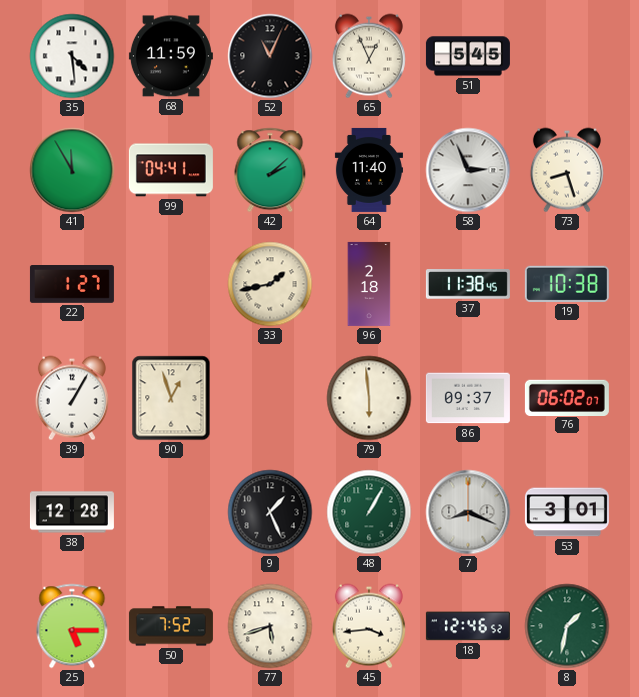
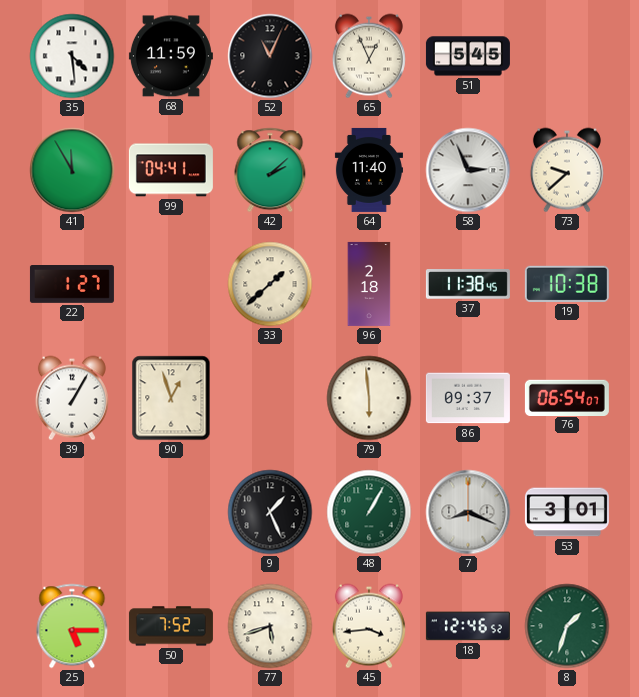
73: 8:27 -> 9:38 (567, 170)
33: 1:43 -> 1:38 (270, 284)
76: 06:02 -> 06:54 (567, 397)
38: 12:28 -> none (72, 512)
8: 1:32 -> 1:33 (567, 626)
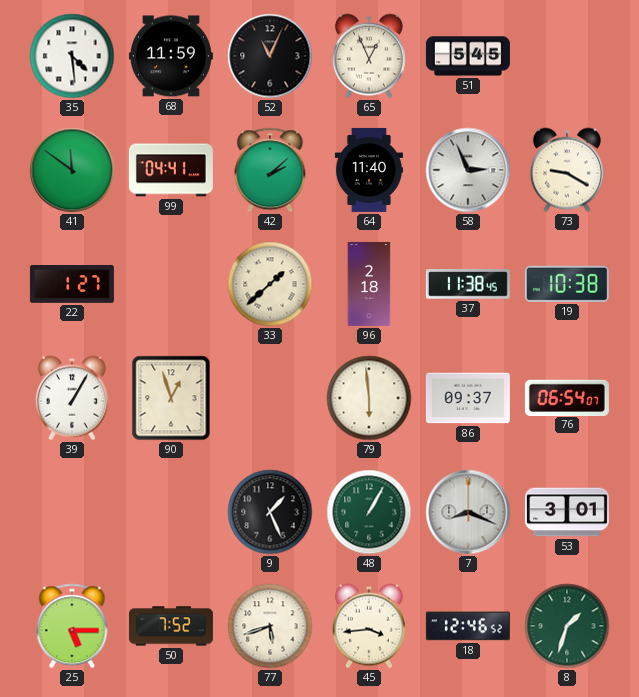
41: 11:55 -> 11:51 (72, 170)
73: 9:38 -> 9:20 (567, 170)
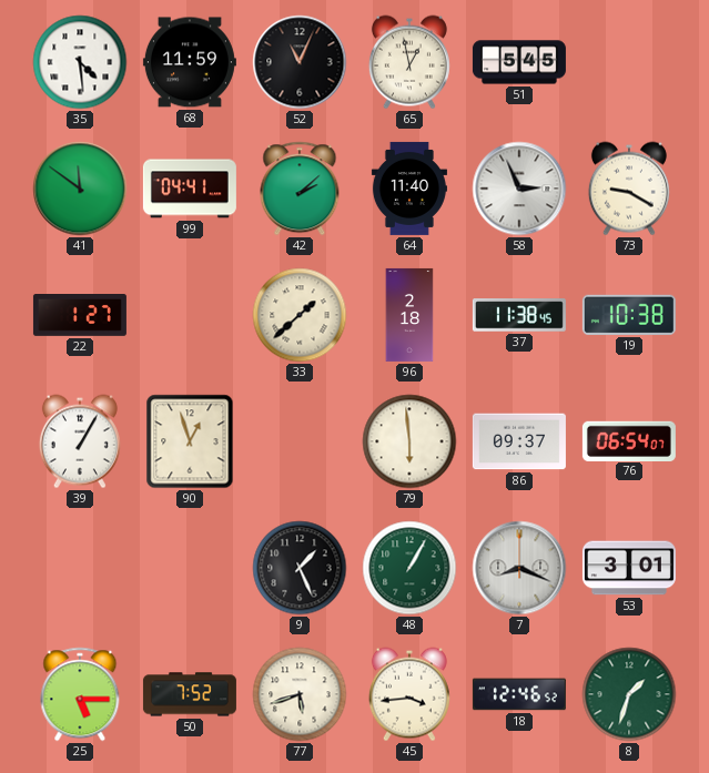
65: 12:56 -> 12:58 (409, 62)
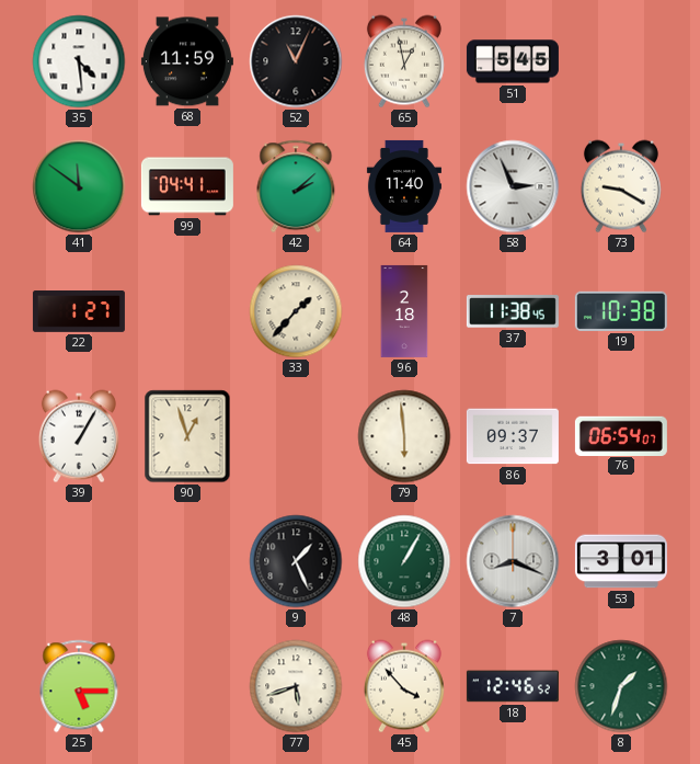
33: 1:38 -> 1:37 (296, 311)
50: 7:52 -> none (190, 694)
45: 3:44 -> 3:53 (404, 686)
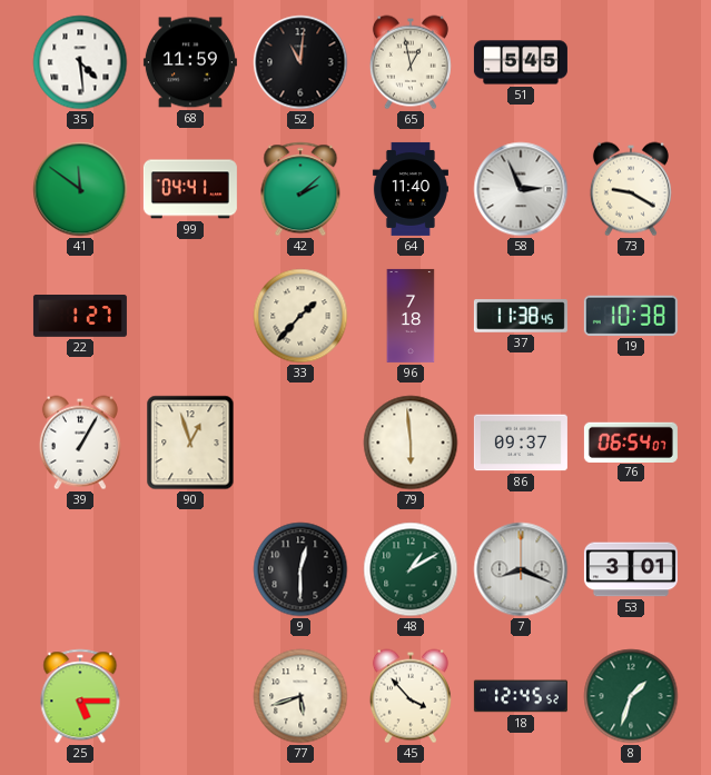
52: 11:04 -> 11:01 (300, 62)
96: 2:18 -> 7:18 (411, 316)
9: 1:26 -> 12:30 (300, 569)
48: 1:05 -> 1:10 (411, 569)
18: 12:46 -> 12:45 (521, 696)
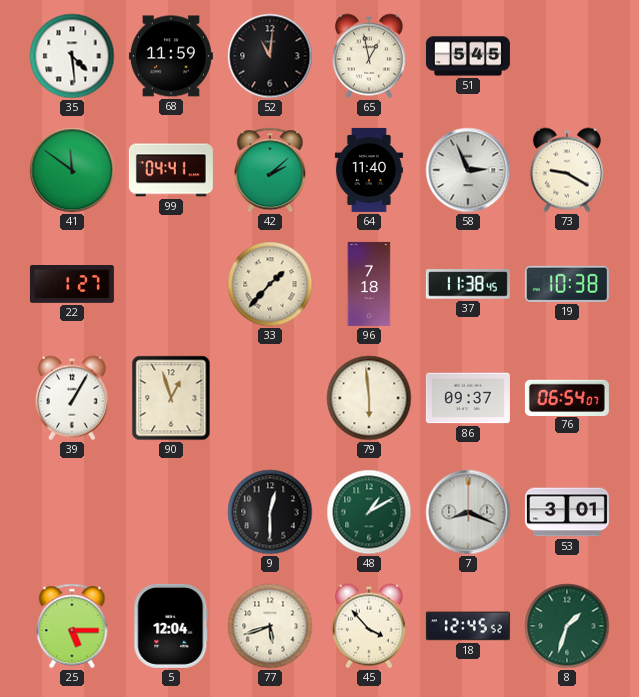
5: none -> 12:04 (171, 626)
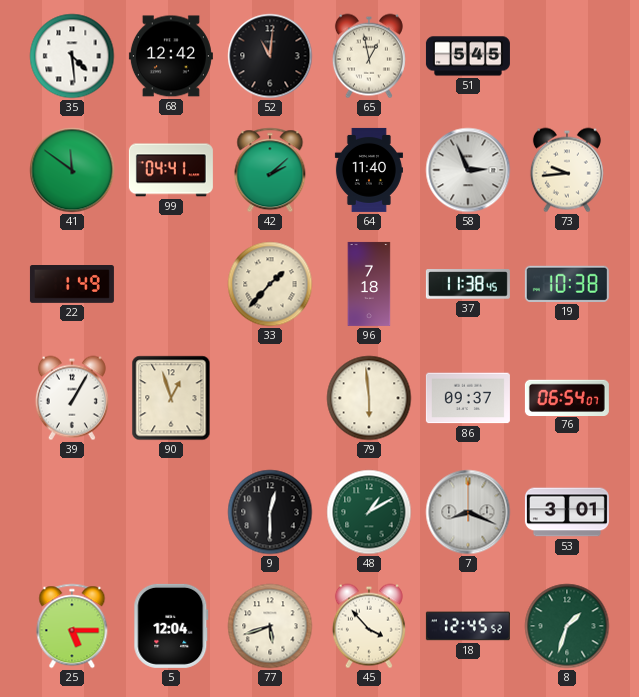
68: 11:59 -> 12:42 (171, 56)
73: 9:20 -> 9:44 (567, 170)
22: 1:27 -> 1:49 (72, 285)
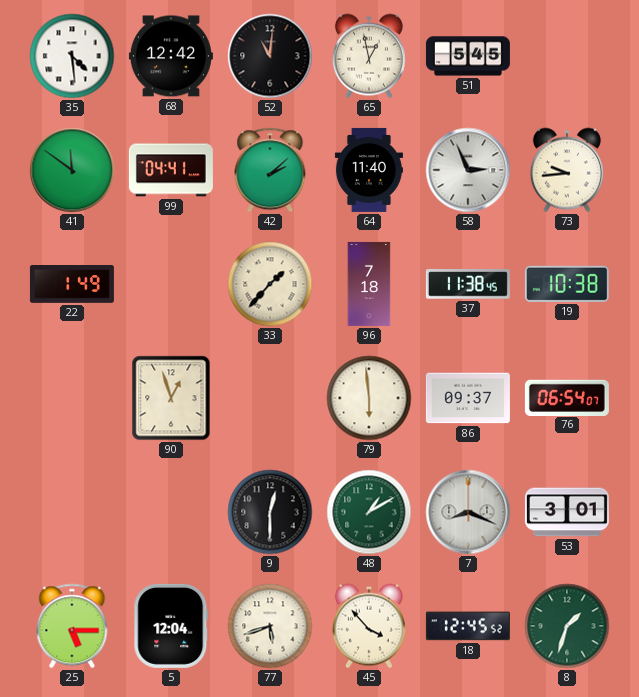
39: 1:05 -> none (72, 398)
